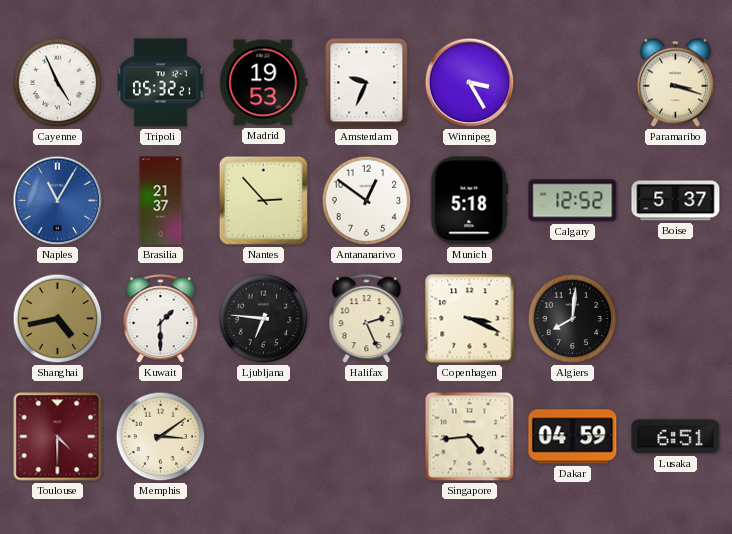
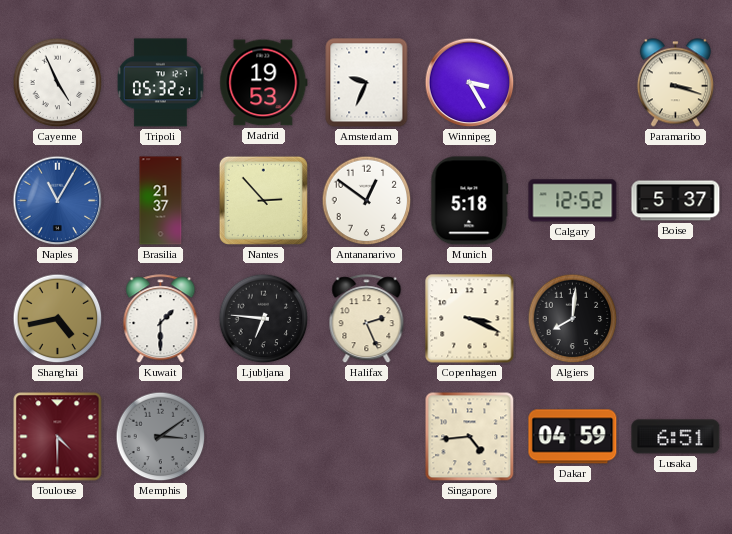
Memphis dial: cream -> grey (161, 437)
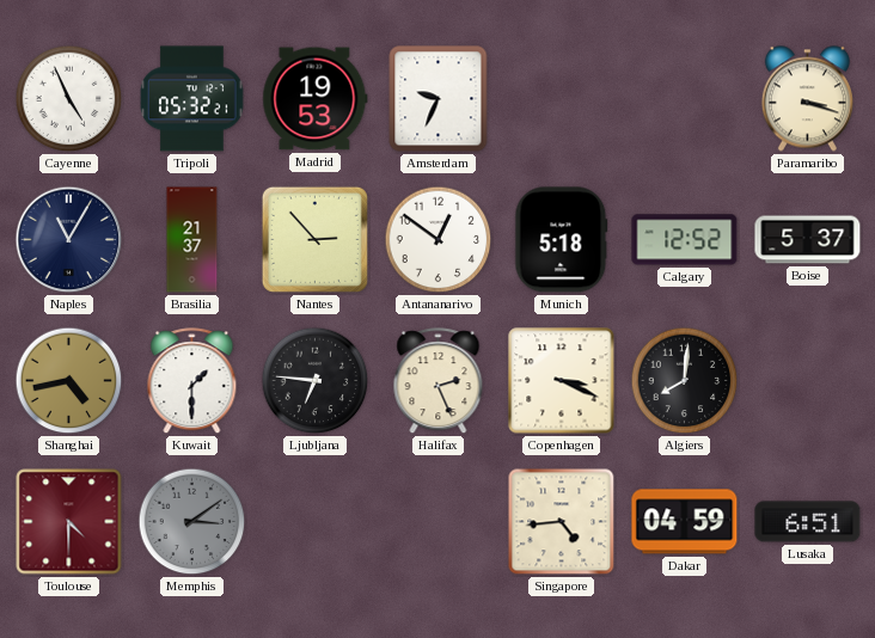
Winnipeg: 3:25 -> none (470, 83)
Naples dial: blue -> navy (69, 240)
